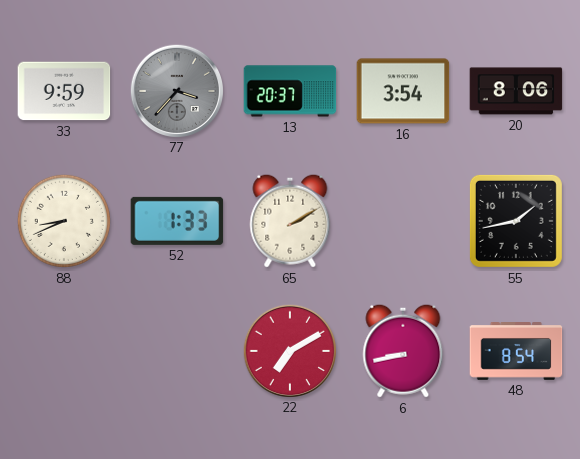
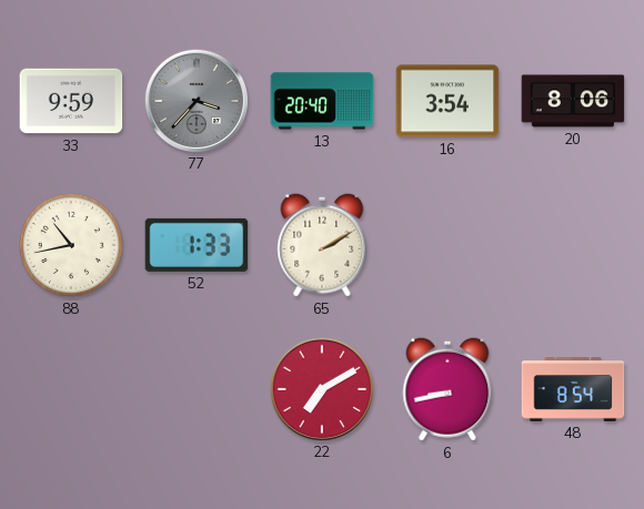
13: 20:37 -> 20:40 (322, 101)
88: 8:41 -> 10:43 (71, 245)
55: 1:43 -> none (516, 221)
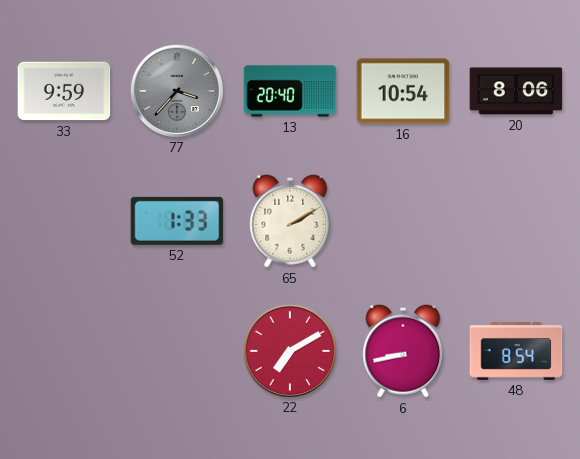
16: 3:54 -> 10:54 (403, 91)
88: 10:43 -> none (71, 245)
